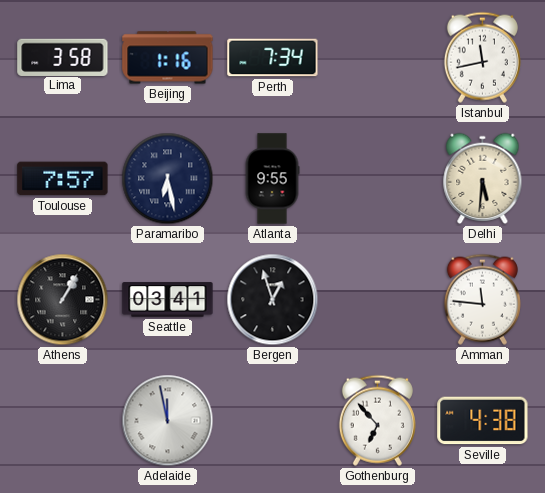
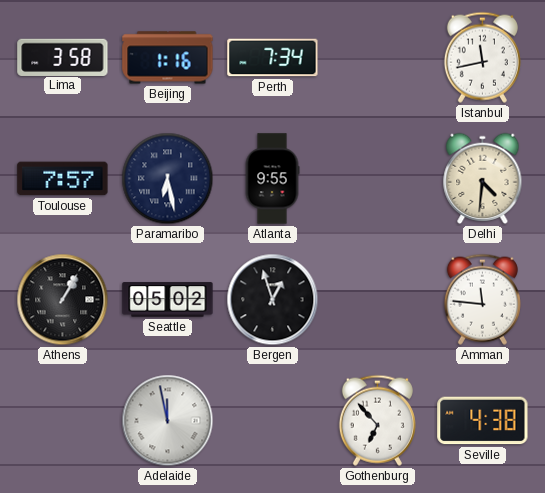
Delhi: 5:31 -> 4:31 (483, 178)
Seattle: 03:41 -> 05:02 (168, 300)
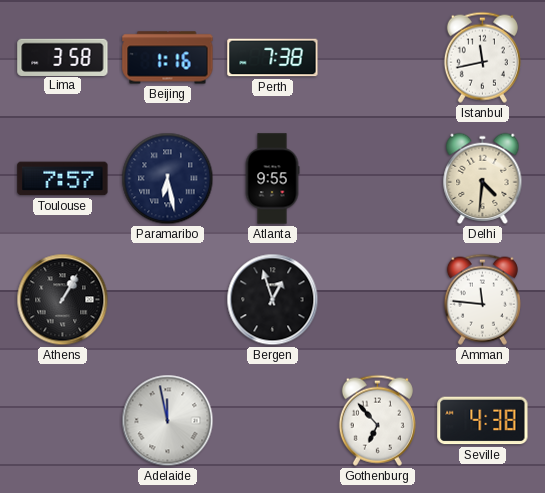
Perth: 7:34 -> 7:38 (273, 58)
Seattle: 05:02 -> none (168, 300)
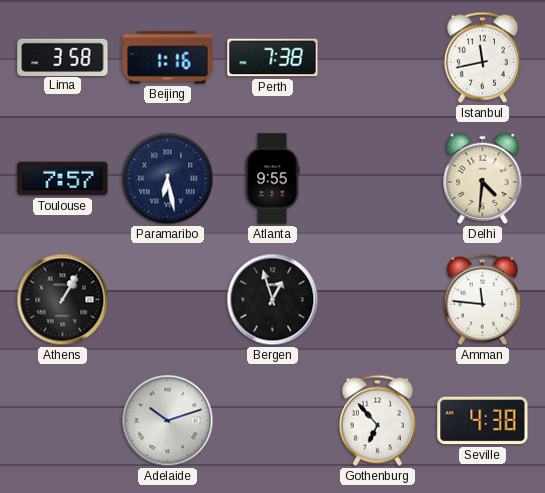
Adelaide: 11:58 -> 10:12 (168, 421)
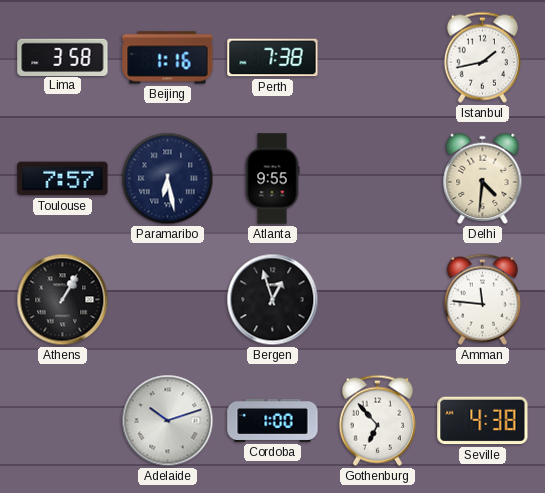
Istanbul: 11:43 -> 1:43 (482, 57)
Cordoba: none -> 1:00 (273, 420)
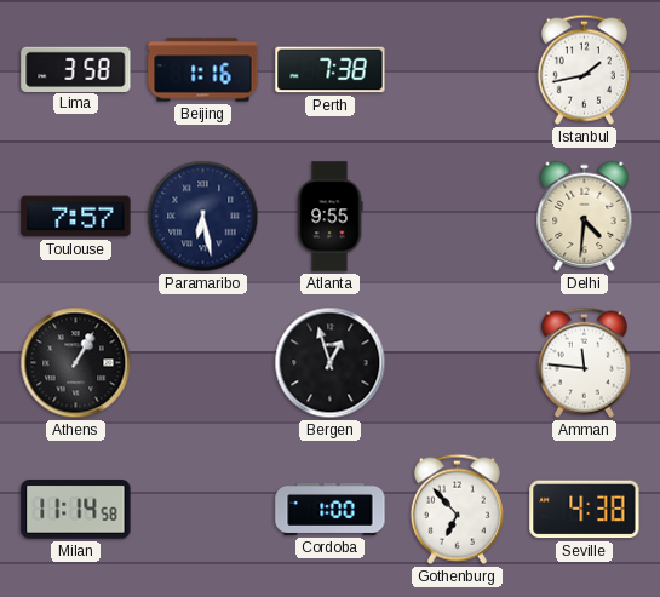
Milan: none -> 11:14 (76, 510)
Adelaide: 10:12 -> none (168, 421)
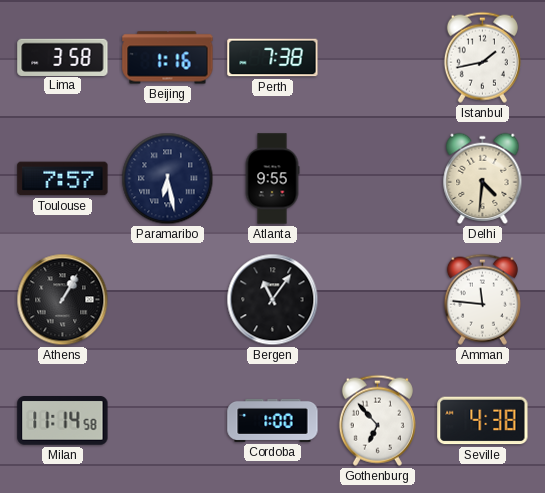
Bergen: 12:57 -> 11:06 (273, 300)
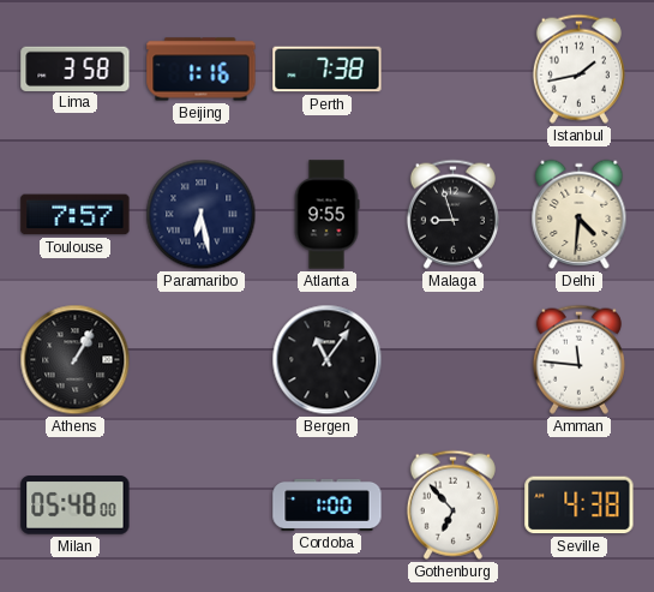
Malaga: none -> 8:57 (452, 214)
Milan: 11:14 -> 05:48 (76, 506)
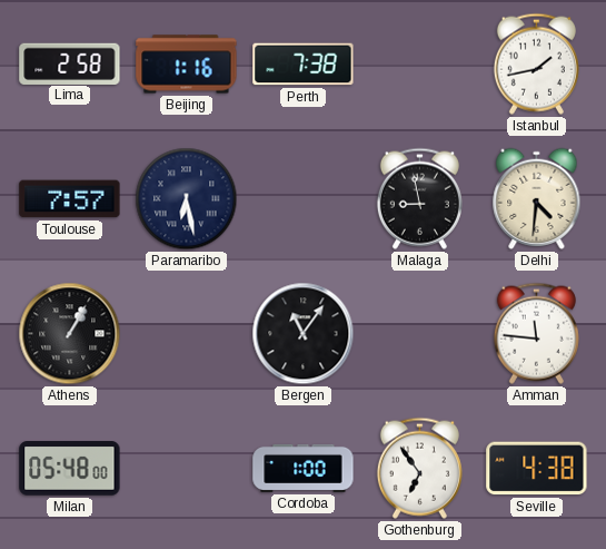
Lima: 3:58 -> 2:58 (70, 63)
Atlanta: 9:55 -> none (326, 215)
Malaga: 8:57 -> 8:58 (419, 198)
Gothenburg: 6:53 -> 6:54 (419, 468)
